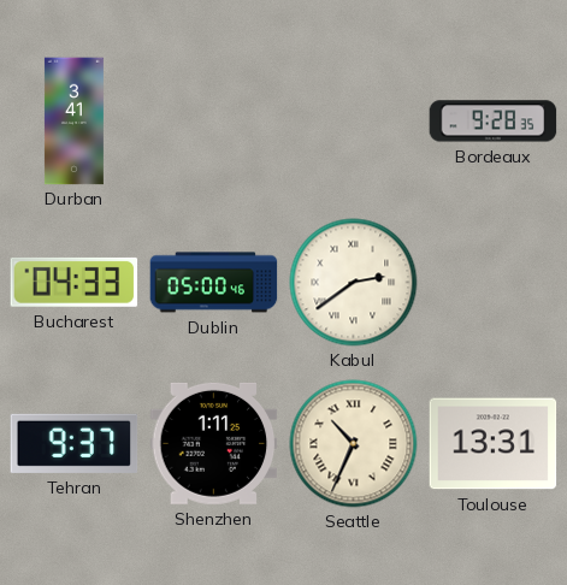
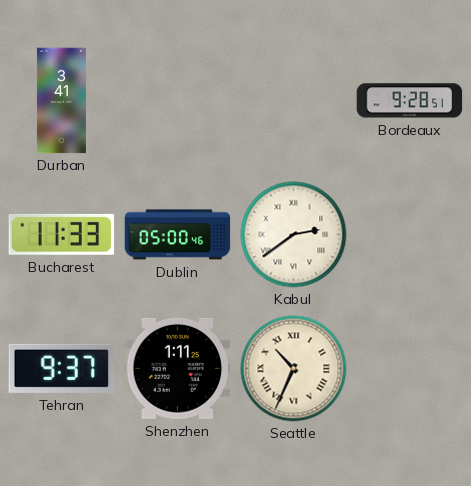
Bordeaux: 9:28:35 -> 9:28:51 (410, 101)
Bucharest: 04:33 -> 11:33 (62, 234)
Toulouse: 13:31 -> none (494, 444)
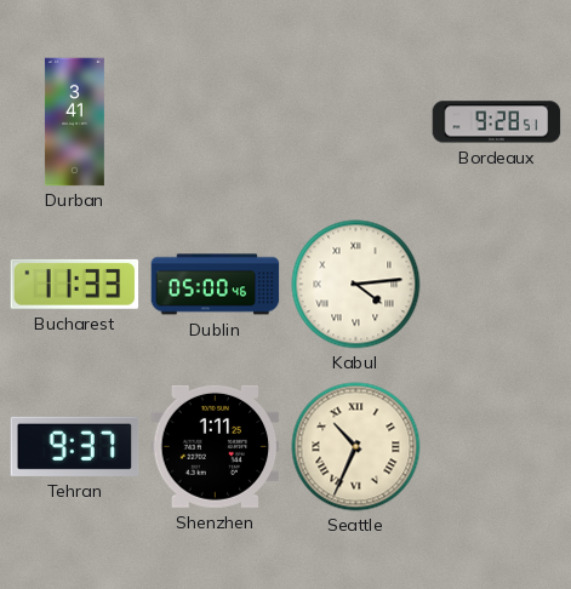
Kabul: 2:39 -> 4:14 (356, 285)
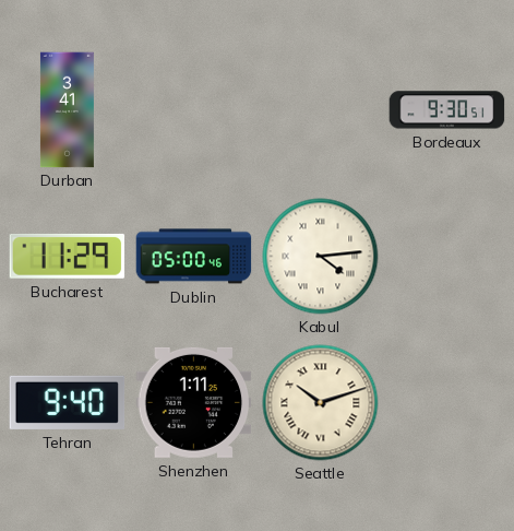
Bordeaux: 9:28 -> 9:30 (447, 110)
Bucharest: 11:33 -> 11:29 (68, 256)
Tehran: 9:37 -> 9:40 (68, 402)
Seattle: 10:34 -> 10:12 (321, 403)
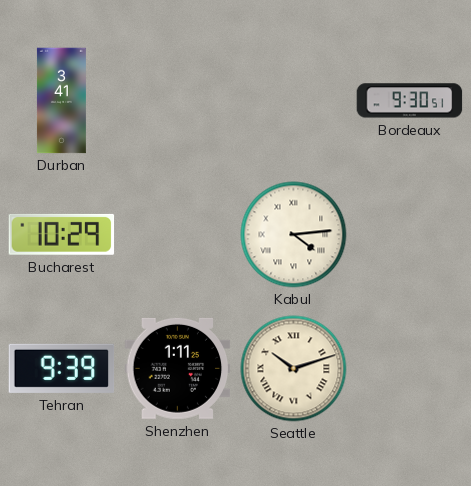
Bucharest: 11:29 -> 10:29 (62, 234)
Dublin: 05:00 -> none (194, 257)
Tehran: 9:40 -> 9:39 (62, 368)
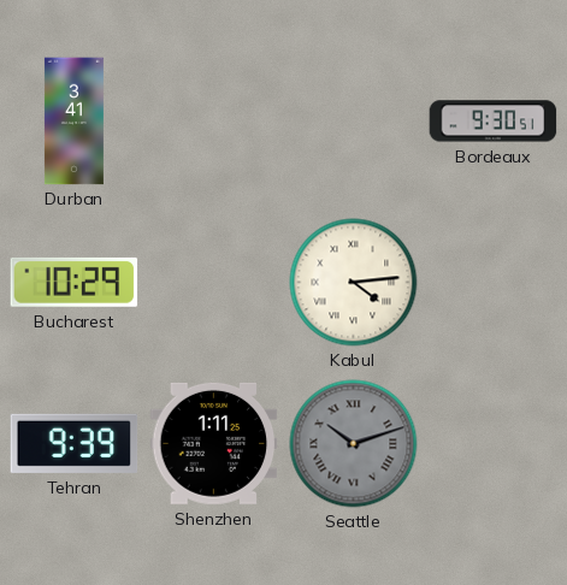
Seattle dial: cream -> grey (354, 444)
